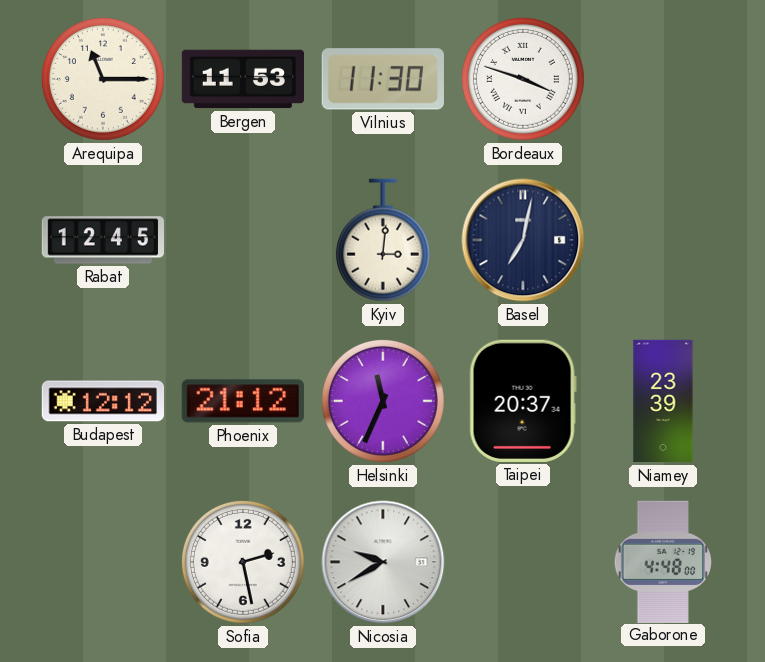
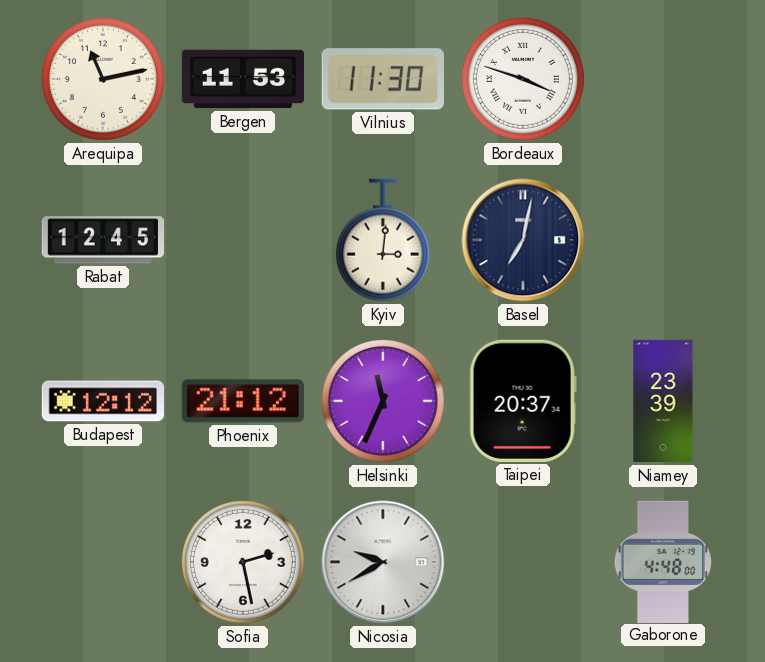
Arequipa: 11:15 -> 11:13 (103, 79)
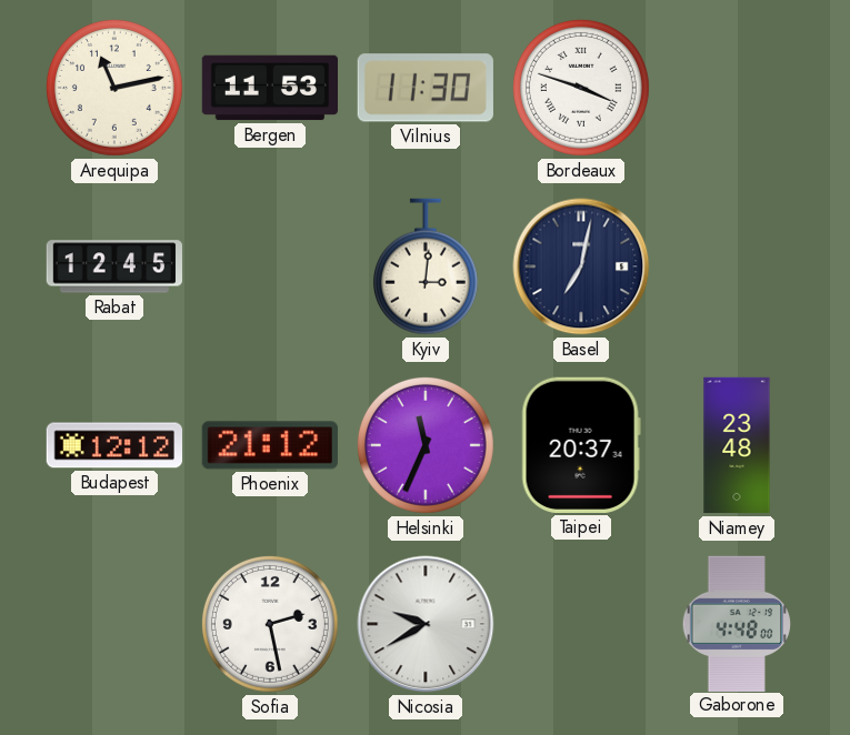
Niamey: 23:39 -> 23:48 (737, 445)
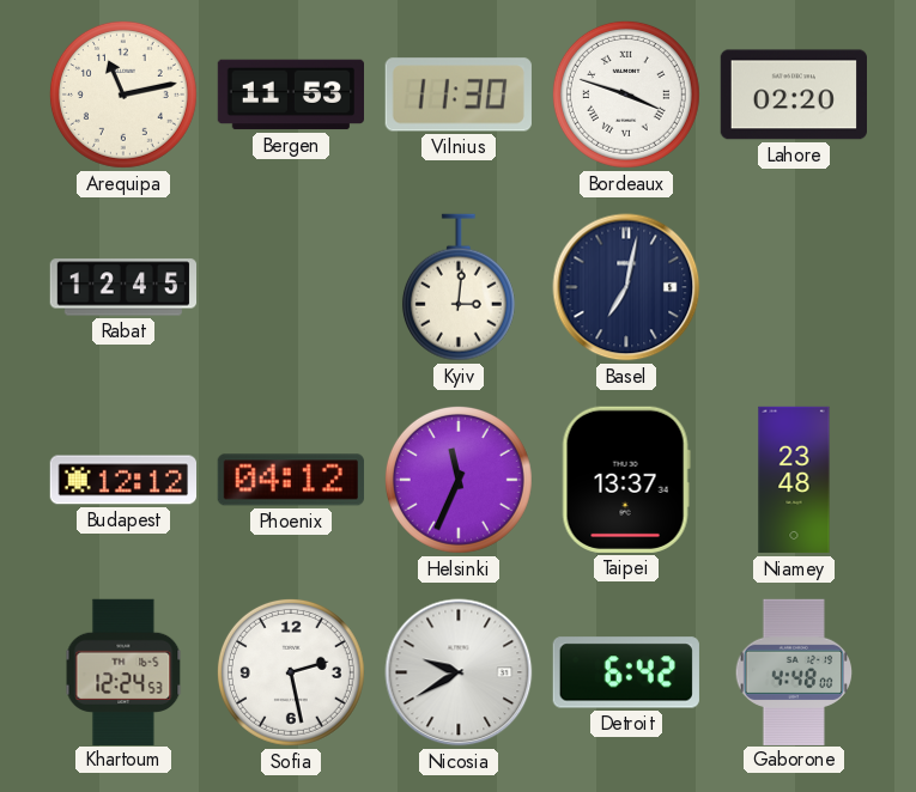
Lahore: none -> 02:20 (793, 95)
Phoenix: 21:12 -> 04:12 (291, 480)
Taipei: 20:37 -> 13:37 (626, 480)
Khartoum: none -> 12:24 (123, 671)
Detroit: none -> 6:42 (626, 672)
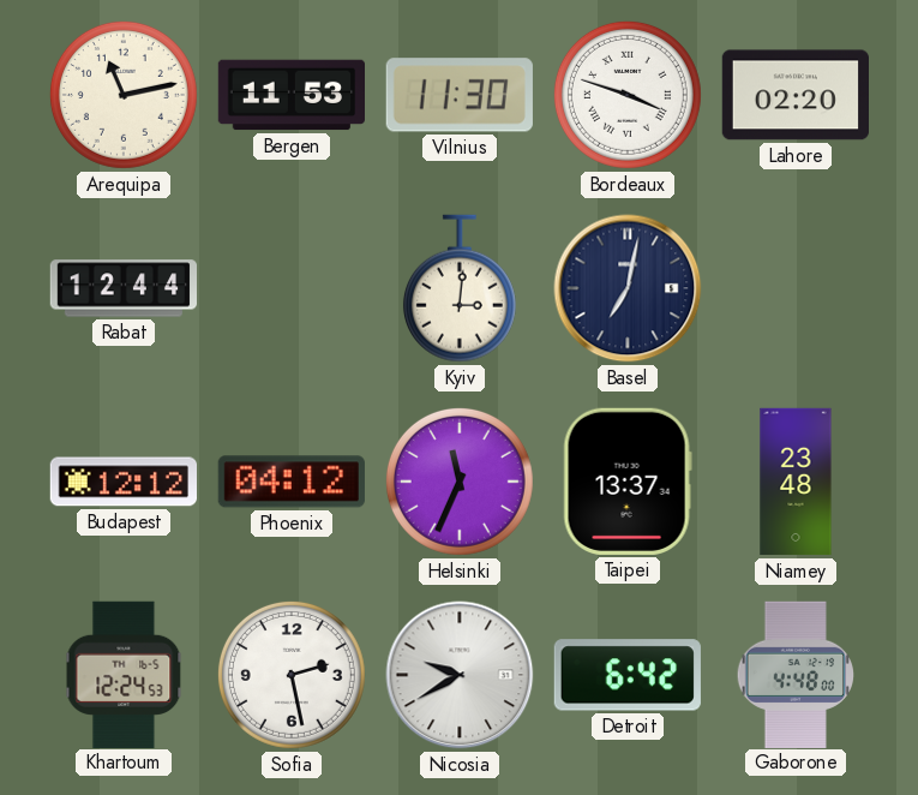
Rabat: 12:45 -> 12:44 (122, 288)
